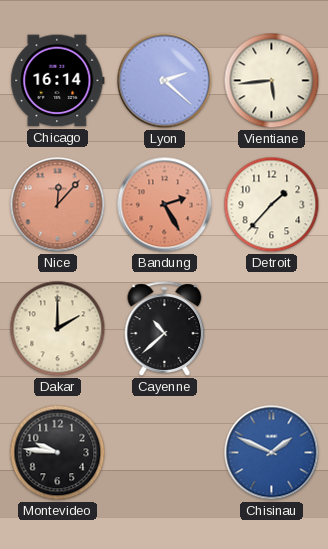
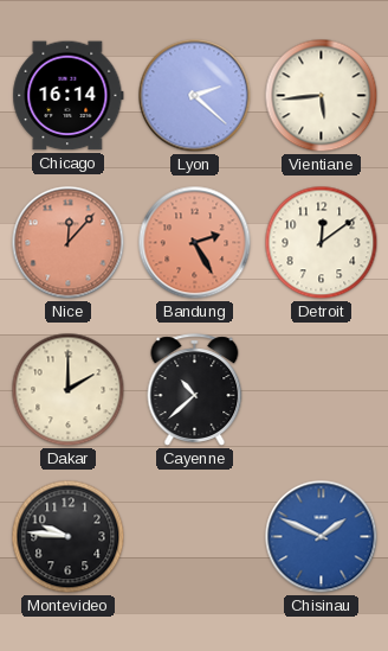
Detroit: 1:37 -> 12:09 (322, 243)
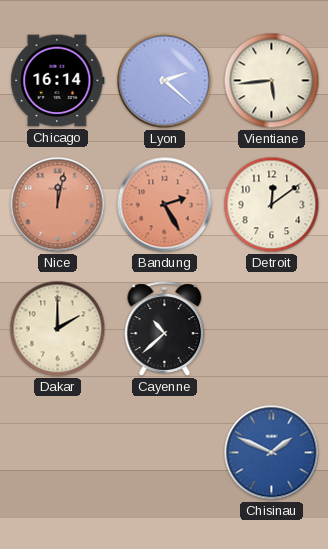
Nice: 12:07 -> 12:02 (58, 205)
Montevideo: 9:46 -> none (69, 537)
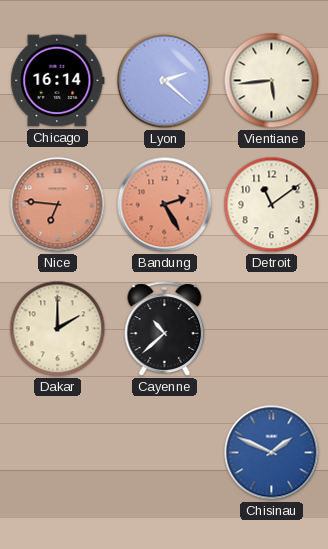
Nice: 12:02 -> 6:46 (58, 205)
Detroit: 12:09 -> 11:09 (272, 205)
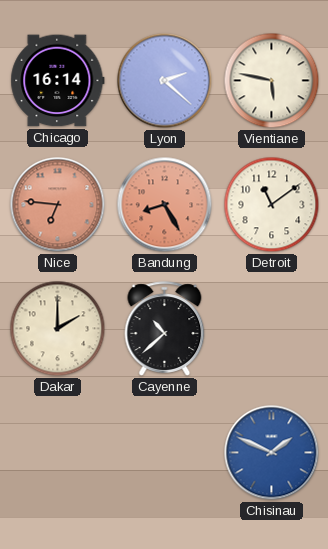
Vientiane: 5:44 -> 5:47 (272, 81)
Bandung: 2:25 -> 8:25 (165, 205)
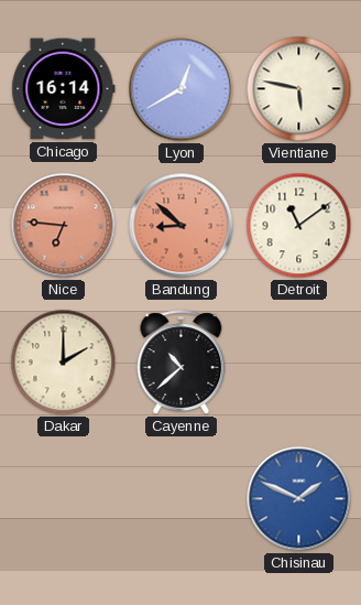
Lyon: 2:22 -> 12:40 (182, 89)
Bandung: 8:25 -> 8:52 (182, 226)
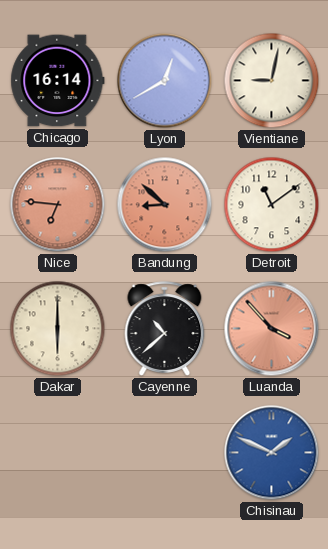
Vientiane: 5:47 -> 9:02 (272, 81)
Dakar: 2:00 -> 6:00 (58, 329)
Luanda: none -> 3:53 (272, 329)
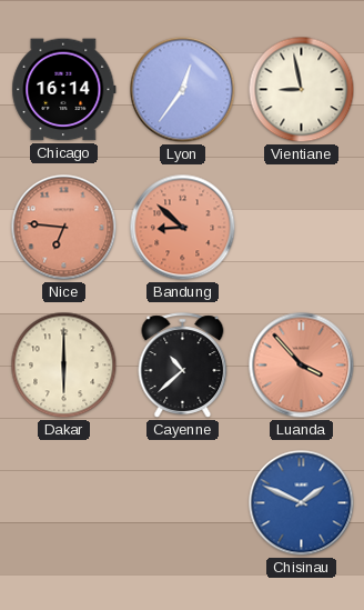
Lyon: 12:40 -> 12:36 (183, 90)
Vientiane: 9:02 -> 8:58 (302, 90)
Detroit: 11:09 -> none (272, 205)
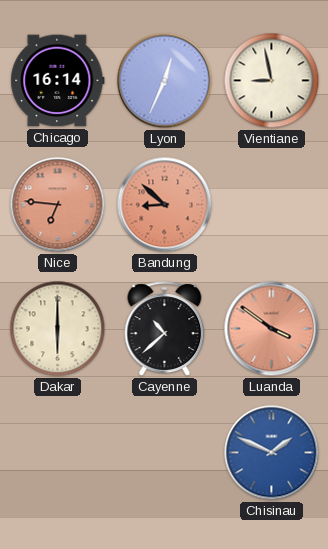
Lyon: 12:36 -> 12:34 (165, 81)
Luanda: 3:53 -> 3:51 (272, 329)
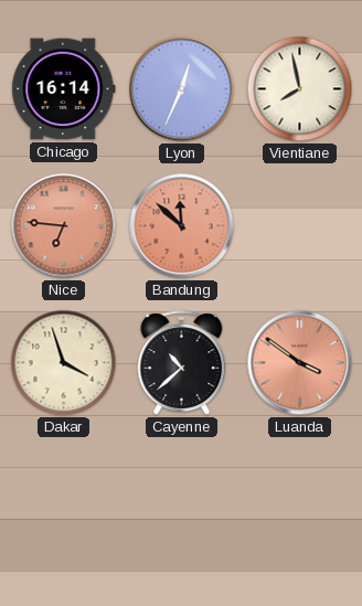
Vientiane: 8:58 -> 7:58 (300, 89)
Bandung: 8:52 -> 11:52 (182, 226)
Dakar: 6:00 -> 3:57 (64, 363)
Chisinau: 1:49 -> none (272, 453)
